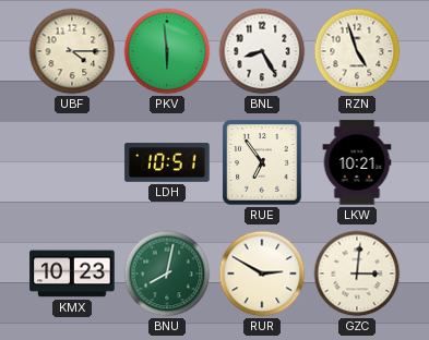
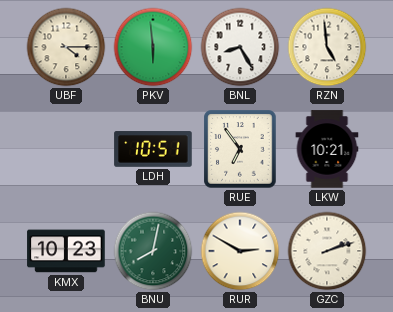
RZN: 4:57 -> 4:59 (327, 47)
GZC: 3:01 -> 2:12 (327, 251)
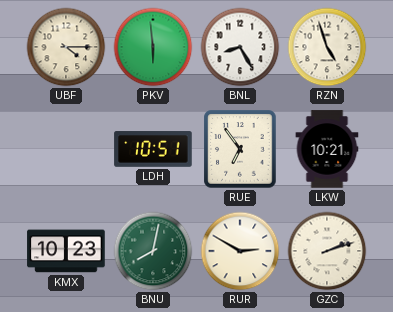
RZN: 4:59 -> 4:57 (327, 47)
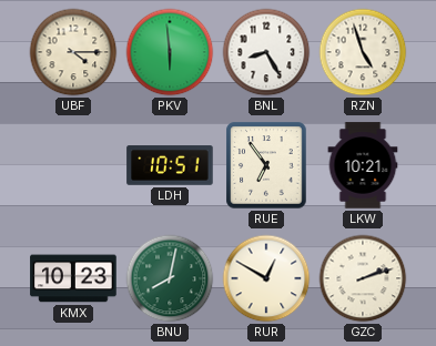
RUR: 2:50 -> 12:50 (266, 278)
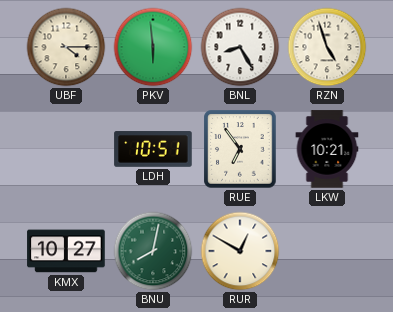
KMX: 10:23 -> 10:27 (66, 251)
GZC: 2:12 -> none (363, 278)
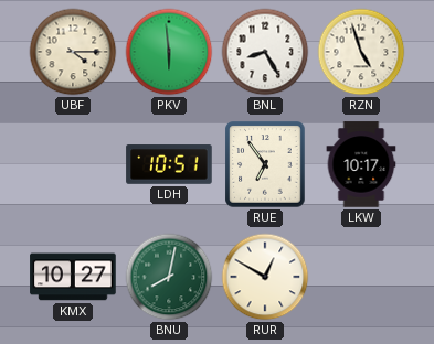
LKW: 10:21 -> 10:17 (361, 164)
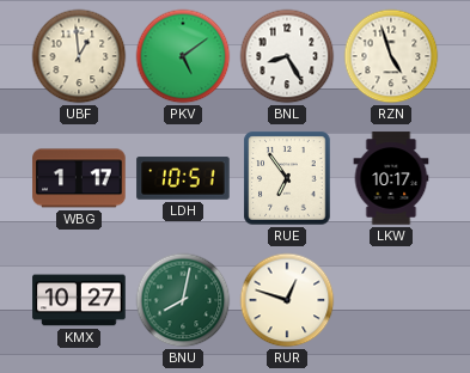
UBF: 4:15 -> 12:59 (79, 56)
PKV: 5:59 -> 5:09 (183, 56)
WBG: none -> 1:17 (79, 178)
RUR: 12:50 -> 12:48 (287, 300)
